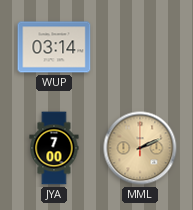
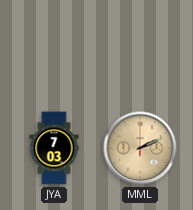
WUP: 03:14 -> none (54, 47)
JYA: 7:00 -> 7:03 (54, 148)
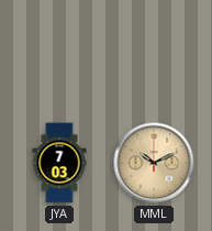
MML: 2:11 -> 10:11 (154, 163)
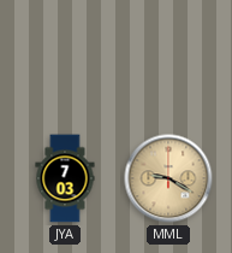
MML: 10:11 -> 9:20 (168, 178)
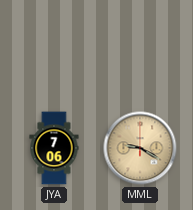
JYA: 7:03 -> 7:06 (54, 148)
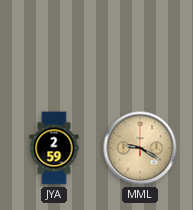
JYA: 7:06 -> 2:59 (54, 148)
